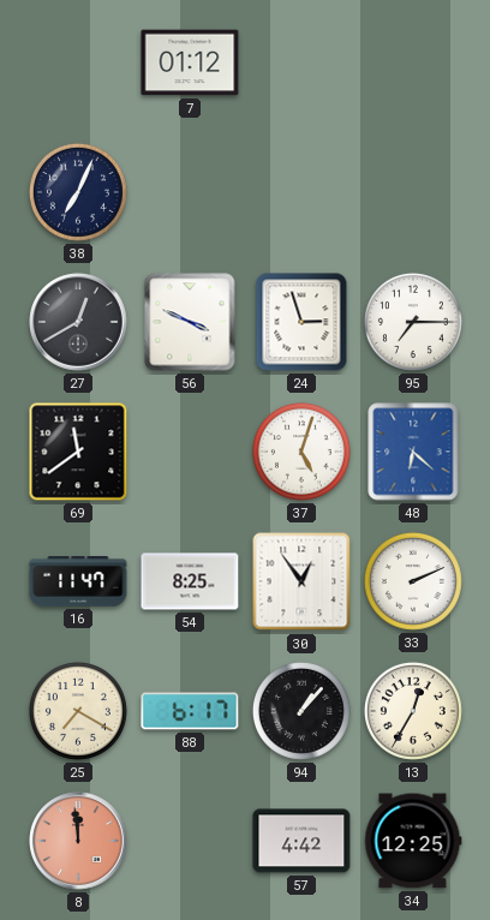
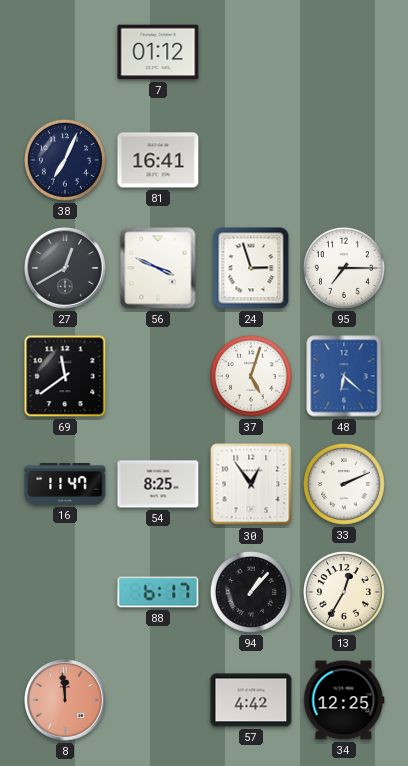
81: none -> 16:41 (158, 160)
25: 7:20 -> none (78, 711)
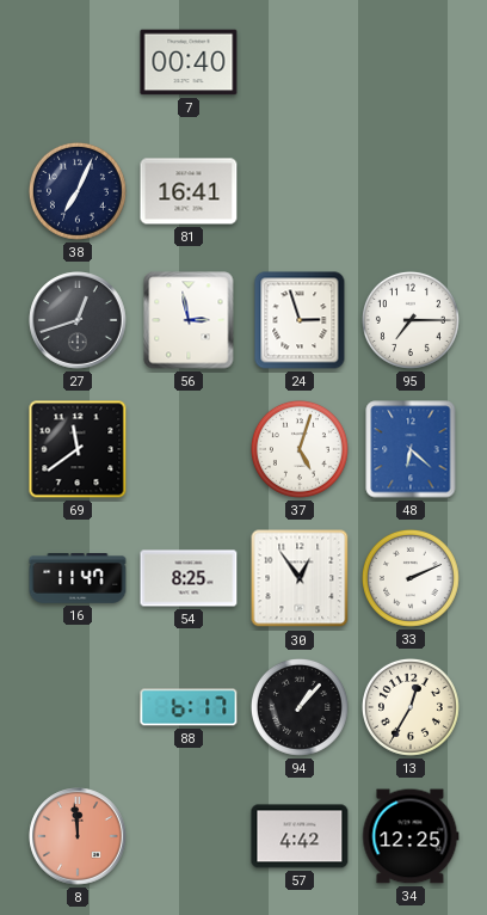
7: 01:12 -> 00:40 (189, 62)
27: 12:40 -> 12:42 (78, 320)
56: 3:49 -> 2:58 (189, 320)
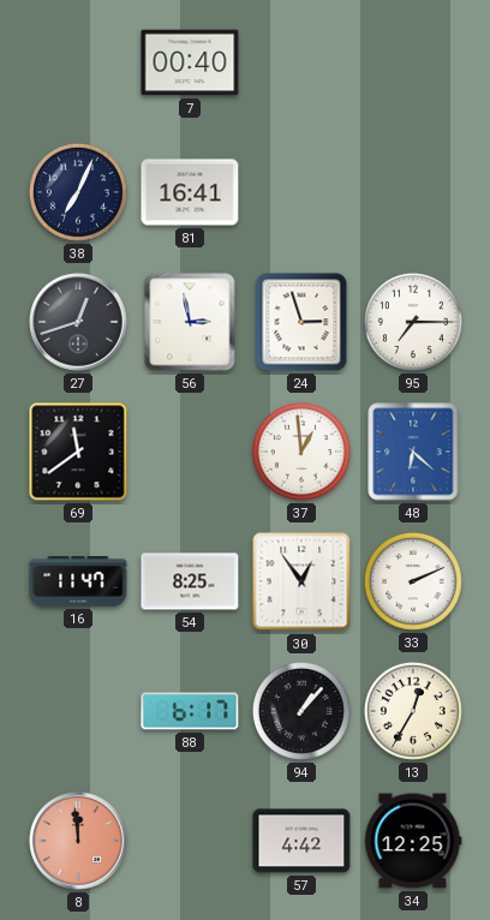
37: 5:03 -> 12:59 (301, 452)
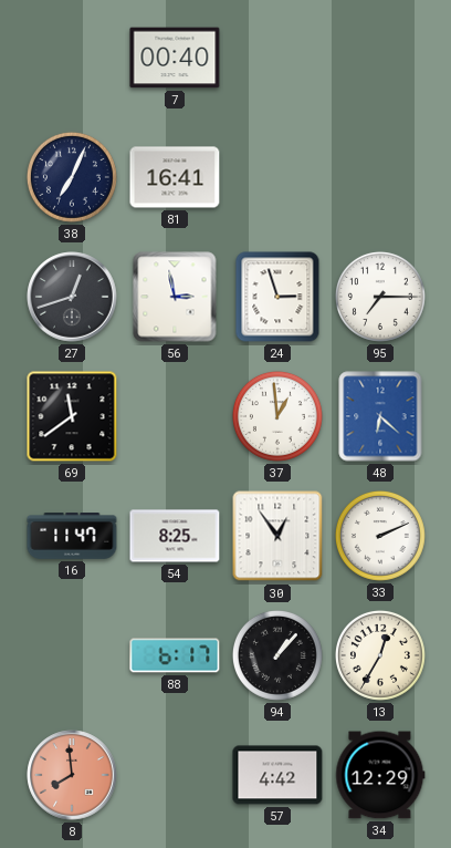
8: 11:59 -> 7:59 (72, 775)
34: 12:25 -> 12:29 (380, 775)
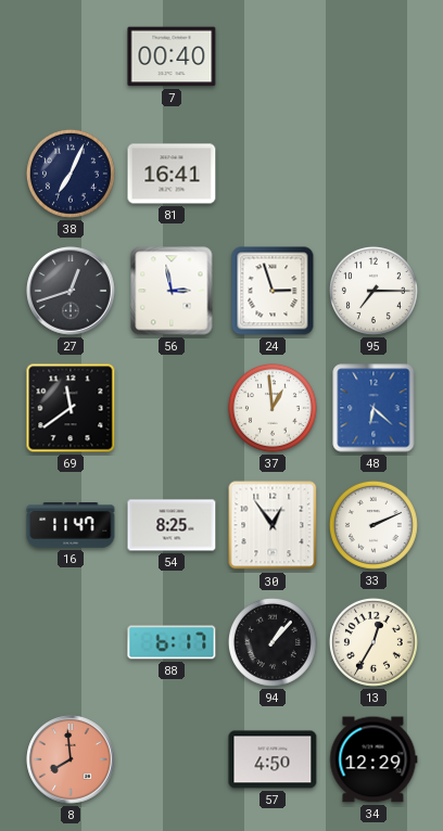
57: 4:42 -> 4:50 (273, 759)
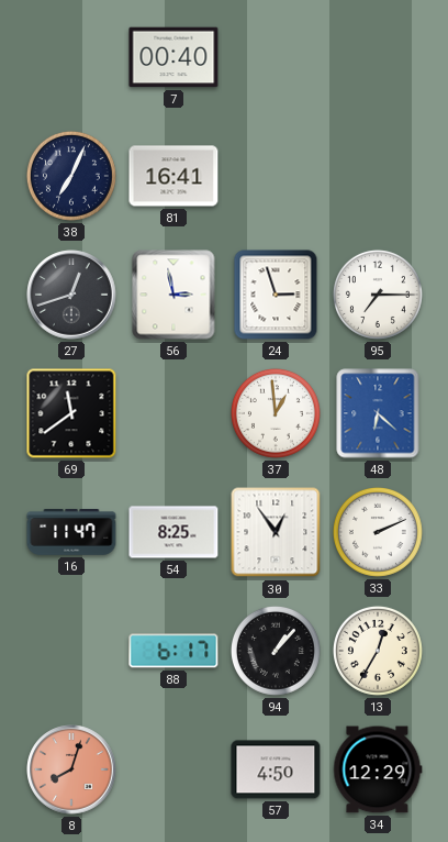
8: 7:59 -> 8:03 (71, 769)
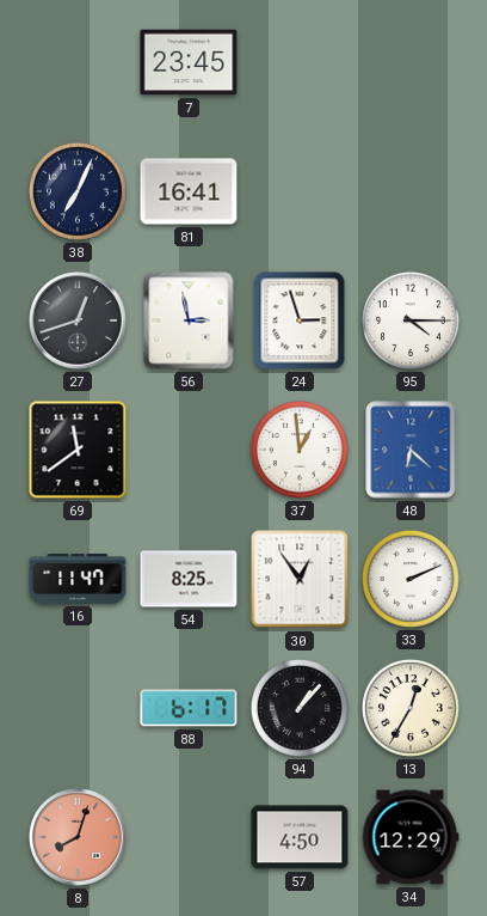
7: 00:40 -> 23:45 (189, 62)
95: 7:15 -> 4:15 (411, 320)
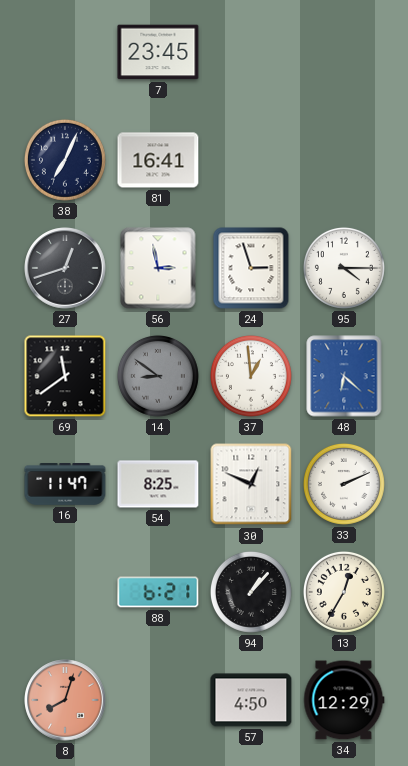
14: none -> 8:51 (158, 376)
30: 12:54 -> 12:49 (251, 484)
88: 6:17 -> 6:21 (158, 592)
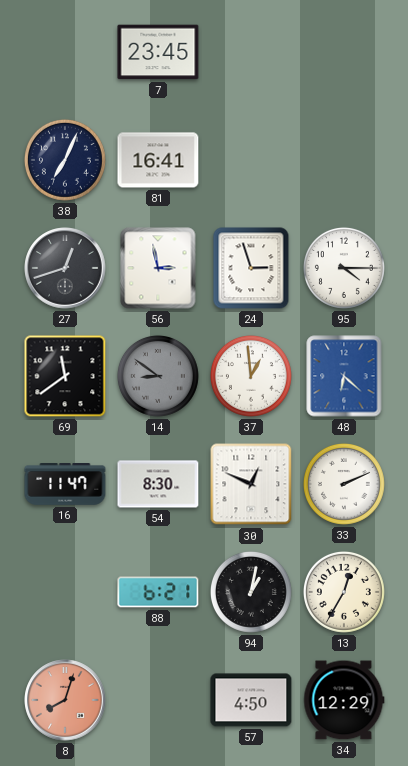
54: 8:25 -> 8:30 (158, 484)
94: 1:07 -> 1:02 (251, 592)
